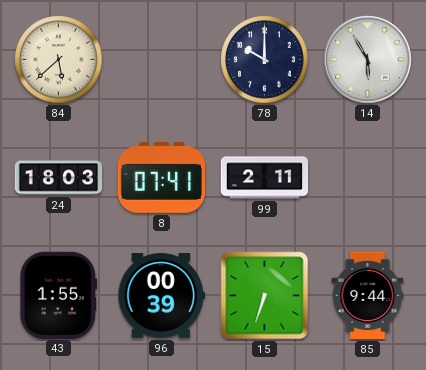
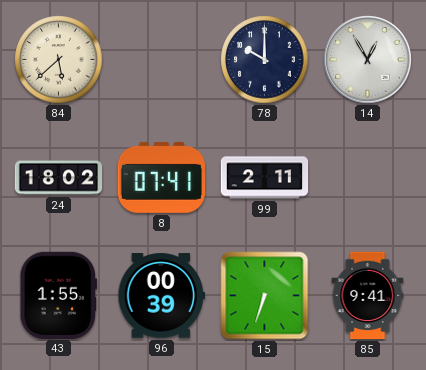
14: 5:55 -> 12:55 (368, 60)
24: 18:03 -> 18:02 (59, 178)
85: 9:44 -> 9:41 (368, 296)
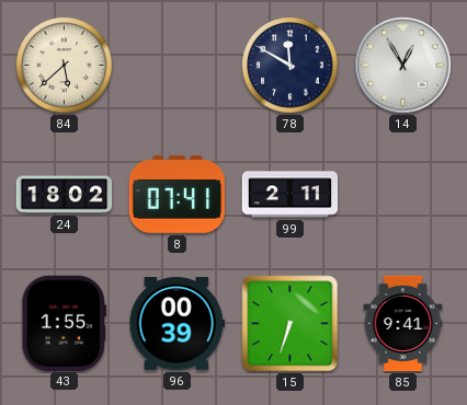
78: 10:00 -> 11:50 (291, 66)
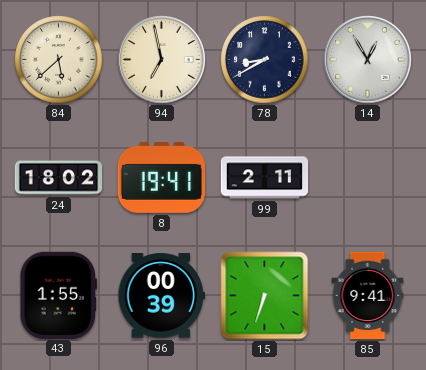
94: none -> 6:58 (162, 60)
78: 11:50 -> 8:40 (265, 60)
8: 07:41 -> 19:41 (161, 177)
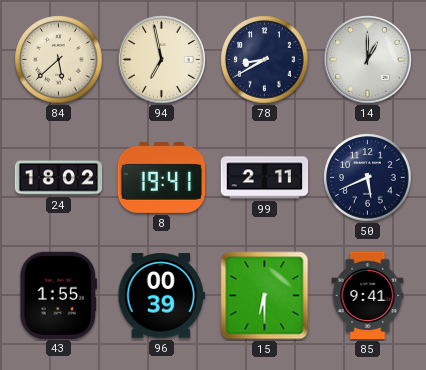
14: 12:55 -> 1:00 (368, 60)
50: none -> 5:41 (368, 178)
15: 6:33 -> 6:30 (265, 296)
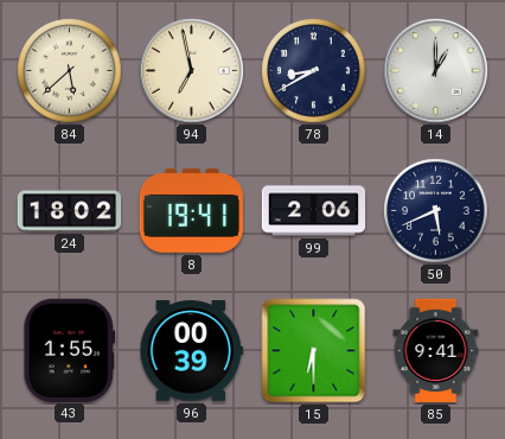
99: 2:11 -> 2:06 (314, 211)
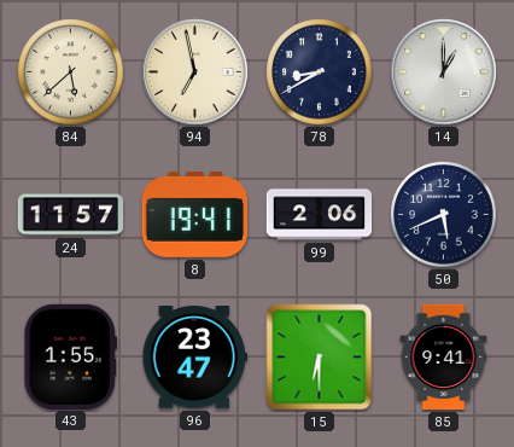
24: 18:02 -> 11:57 (71, 215)
96: 00:39 -> 23:47 (194, 358)
